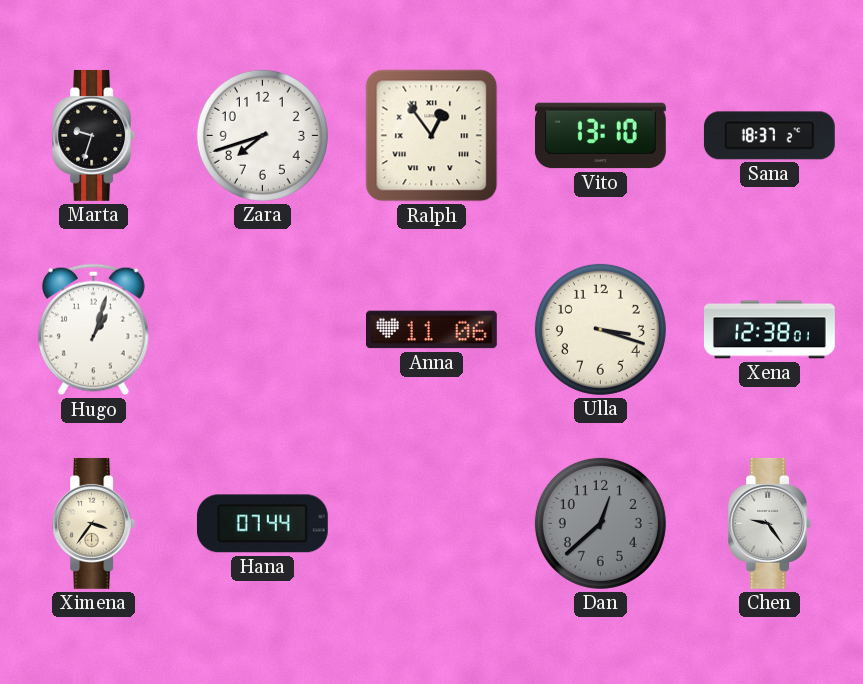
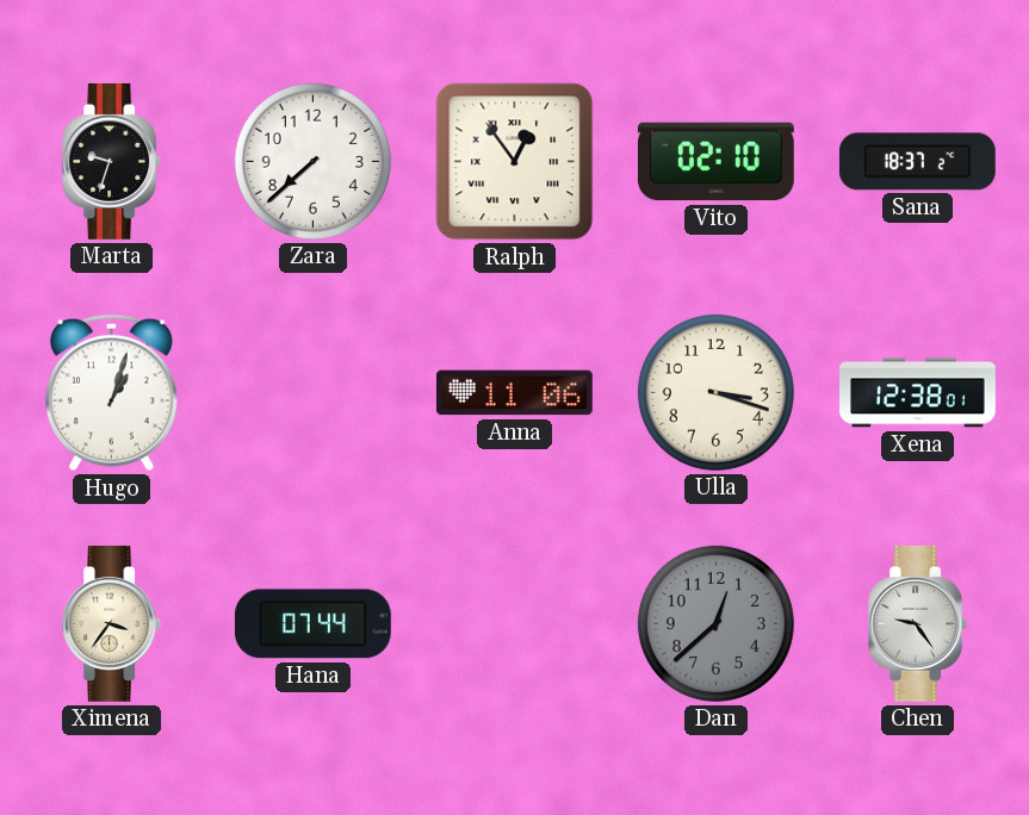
Zara: 7:42 -> 7:38 (312, 161)
Vito: 13:10 -> 02:10 (715, 162)
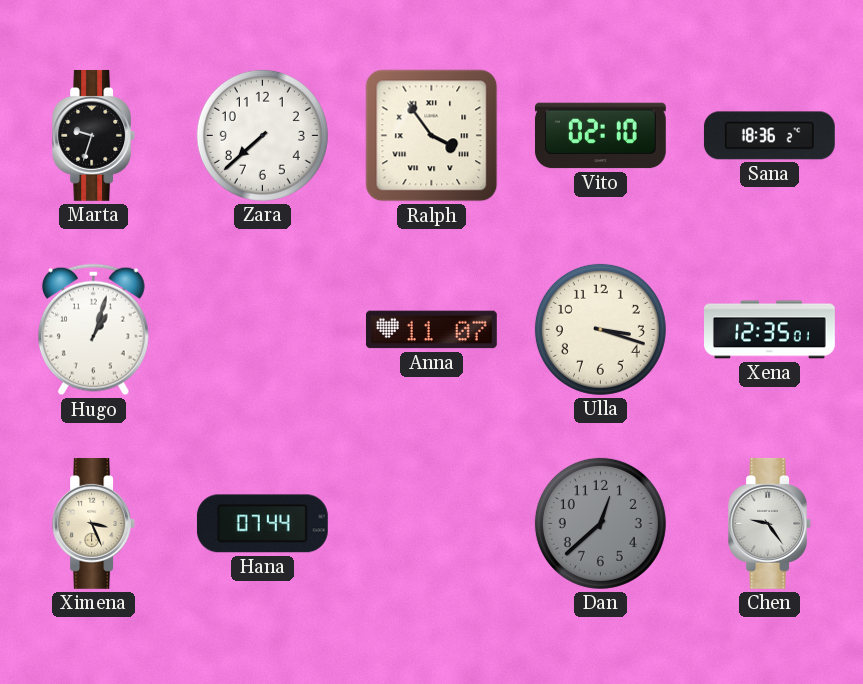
Ralph: 12:54 -> 3:54 (432, 136)
Sana: 18:37 -> 18:36 (769, 136)
Anna: 11:06 -> 11:07 (431, 330)
Xena: 12:38 -> 12:35 (770, 330)
Ximena: 3:36 -> 3:26 (94, 523)
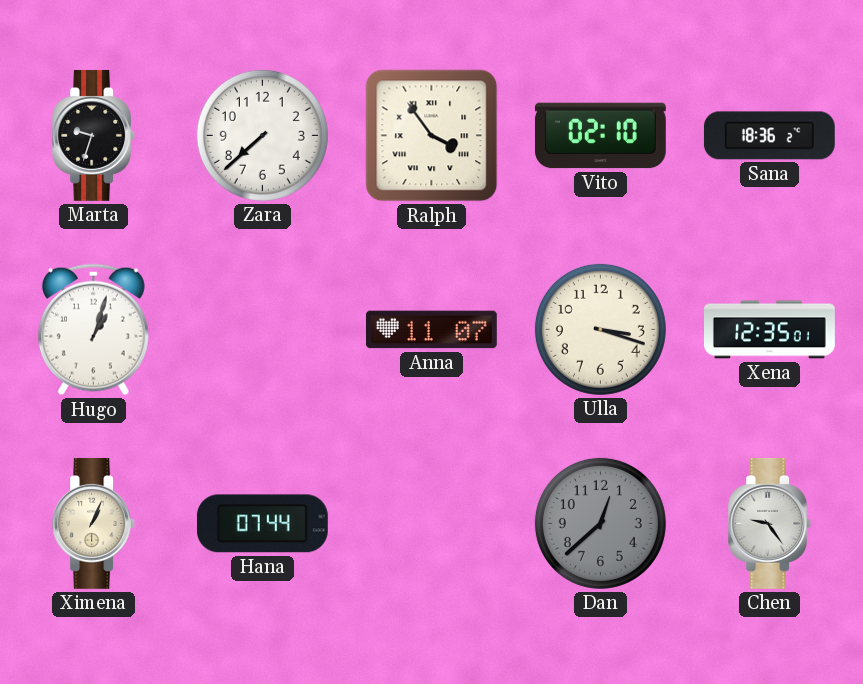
Ximena: 3:26 -> 1:04 (94, 523)
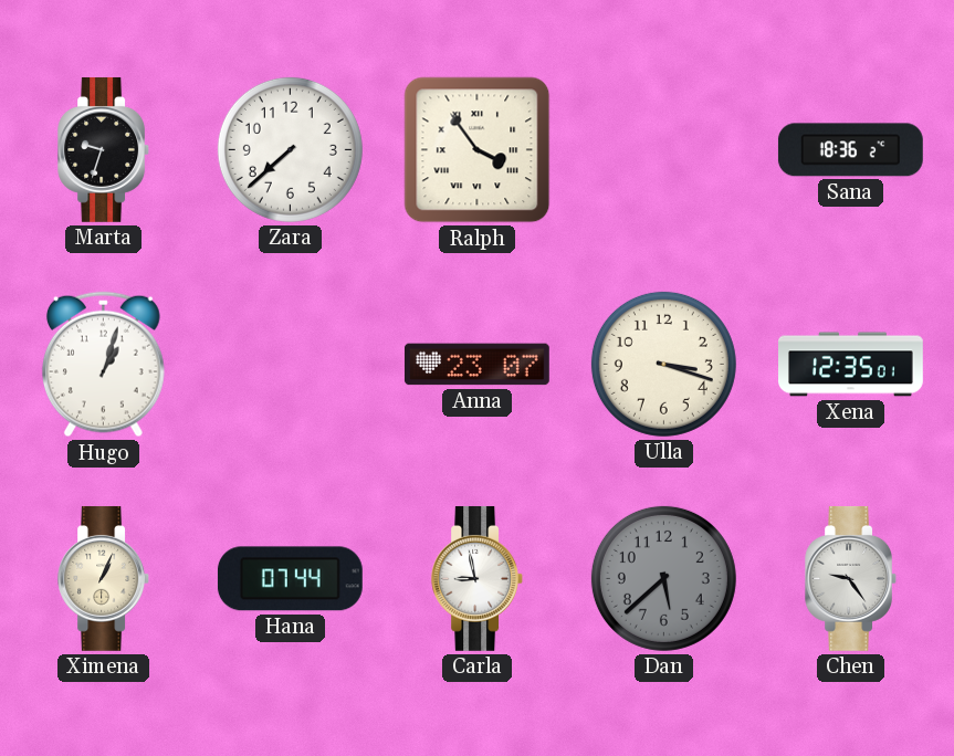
Vito: 02:10 -> none (600, 136)
Anna: 11:07 -> 23:07 (476, 365)
Carla: none -> 8:58 (478, 578)
Dan: 12:38 -> 5:38 (663, 578)
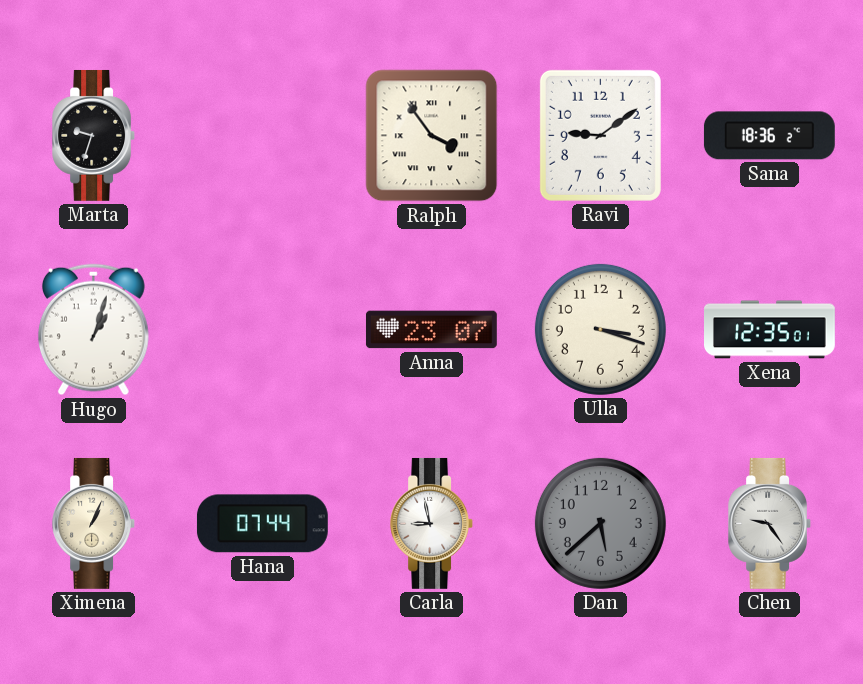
Zara: 7:38 -> none (290, 149)
Ravi: none -> 9:09 (600, 135)
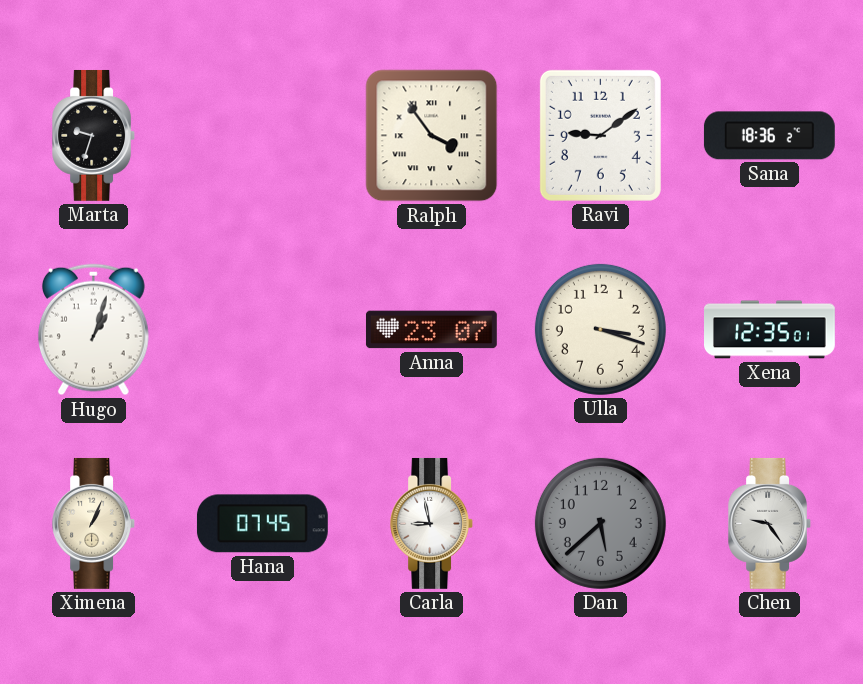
Hana: 07:44 -> 07:45 (262, 524)
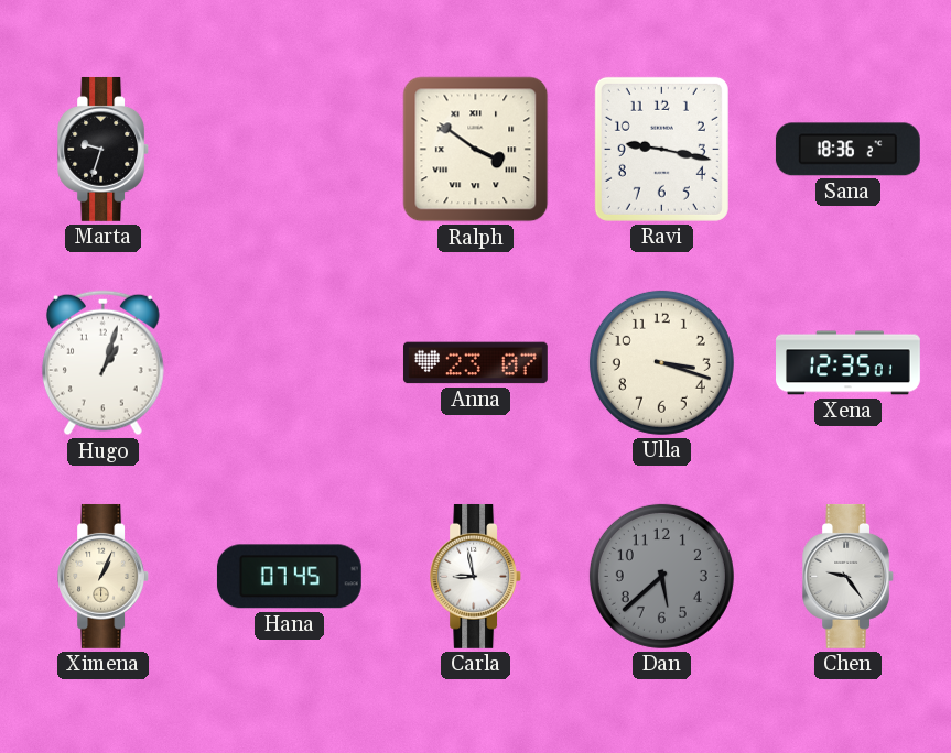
Ralph: 3:54 -> 3:51 (476, 150)
Ravi: 9:09 -> 9:17 (661, 149)
